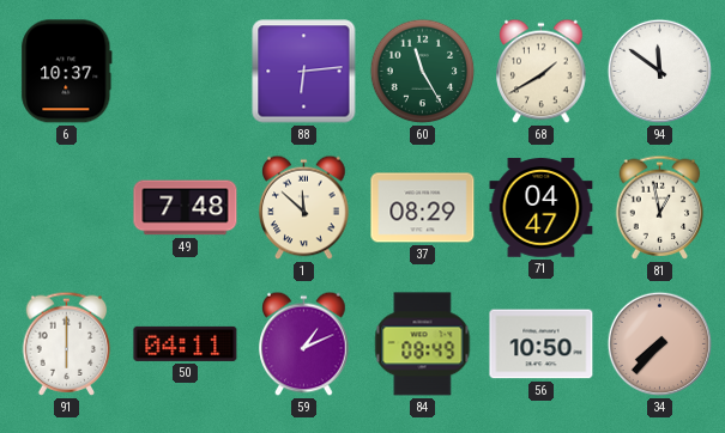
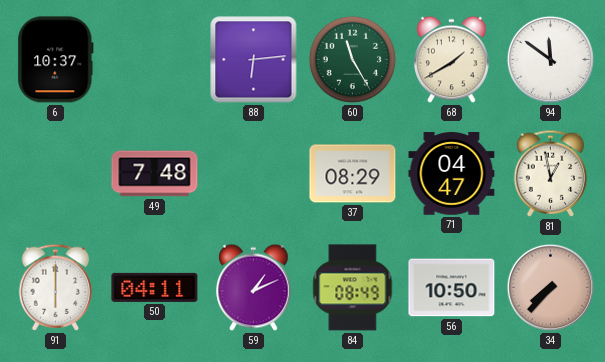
1: 11:52 -> none (304, 208)
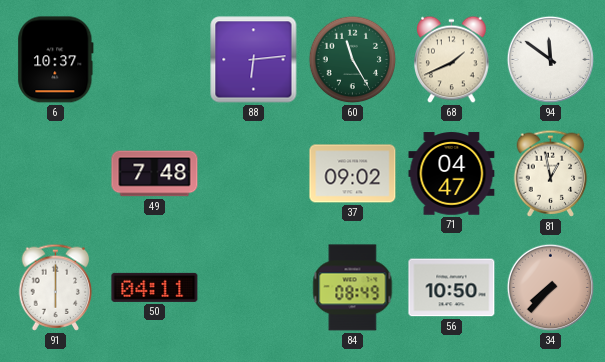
68: 1:40 -> 1:41 (452, 60)
37: 08:29 -> 09:02 (353, 174)
59: 1:11 -> none (254, 288)
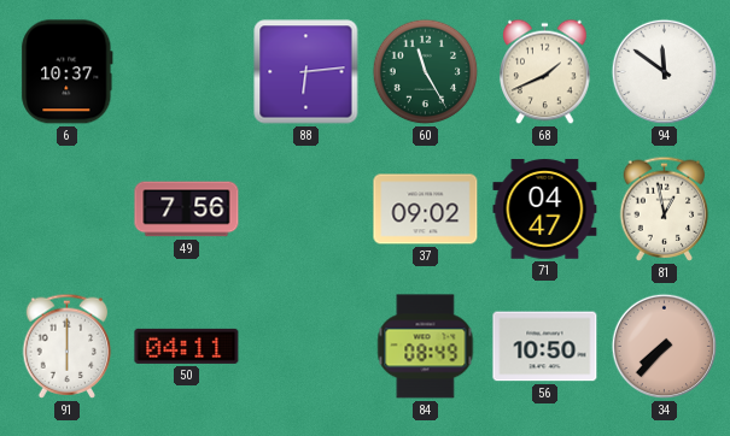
49: 7:48 -> 7:56 (187, 210)
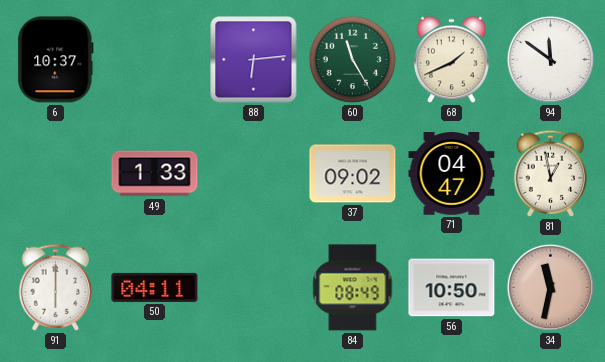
49: 7:56 -> 1:33 (155, 174)
34: 7:37 -> 11:32 (551, 288)
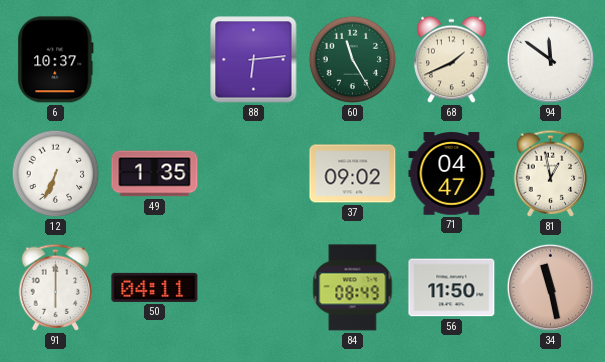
12: none -> 6:34 (56, 174)
49: 1:33 -> 1:35 (155, 174)
56: 10:50 -> 11:50 (452, 288)
34: 11:32 -> 11:28 (551, 288)
